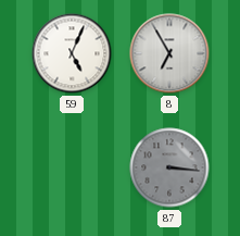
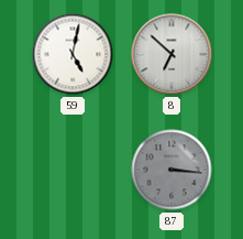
59: 5:04 -> 5:02 (73, 54)
8: 6:55 -> 6:52 (172, 54)
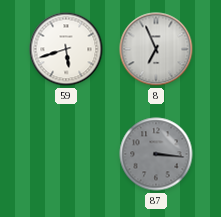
59: 5:02 -> 5:42 (66, 49)
8: 6:52 -> 6:56 (156, 49)
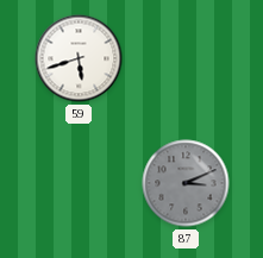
8: 6:56 -> none (156, 49)
87: 3:16 -> 3:11 (186, 183)
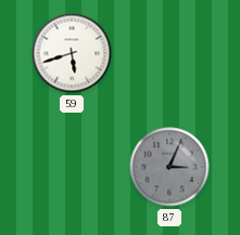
87: 3:11 -> 3:04 (169, 167)
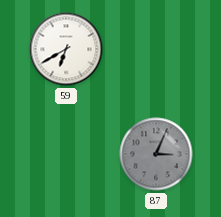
59: 5:42 -> 6:40 (66, 49)
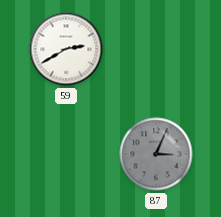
59: 6:40 -> 2:40 (66, 49)
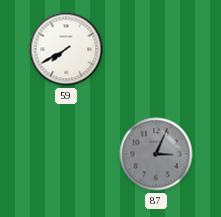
59: 2:40 -> 7:40 (66, 49)
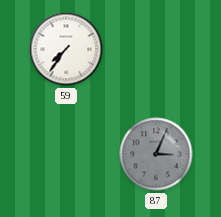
59: 7:40 -> 7:36 (66, 49)
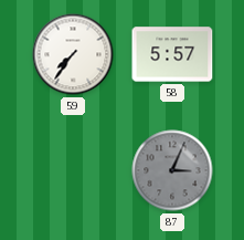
58: none -> 5:57 (172, 54)
